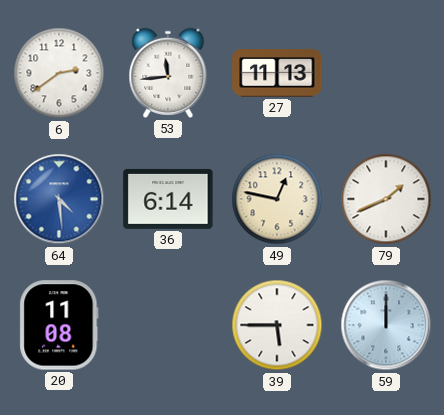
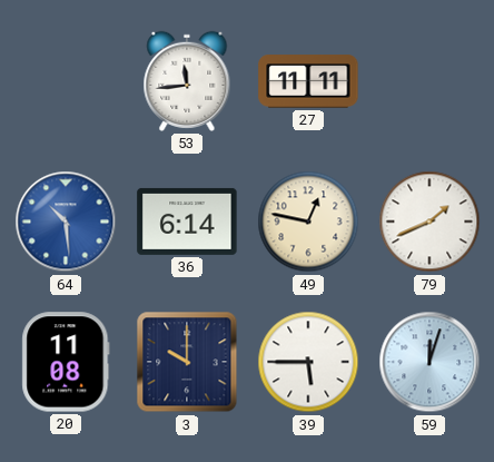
6: 2:39 -> none (59, 73)
27: 11:13 -> 11:11 (308, 81)
64: 4:29 -> 10:29 (66, 222)
3: none -> 10:00 (187, 362)
59: 12:00 -> 12:03 (429, 362)
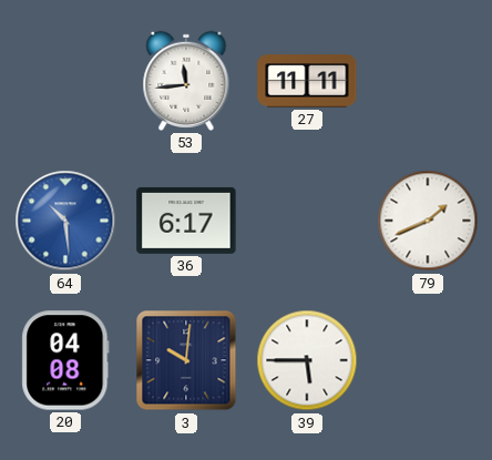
36: 6:14 -> 6:17 (186, 221)
49: 12:47 -> none (308, 222)
20: 11:08 -> 04:08 (65, 360)
3: 10:00 -> 10:01 (186, 360)
59: 12:03 -> none (429, 362)
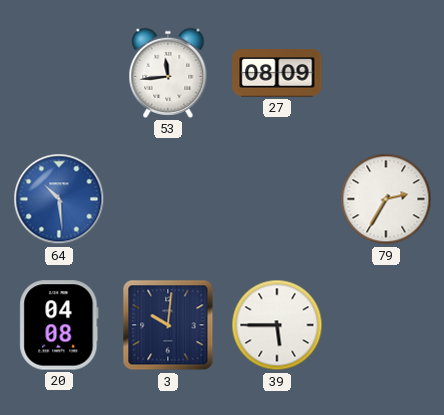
27: 11:11 -> 08:09 (277, 73)
36: 6:17 -> none (186, 221)
79: 1:41 -> 2:35 (386, 199)
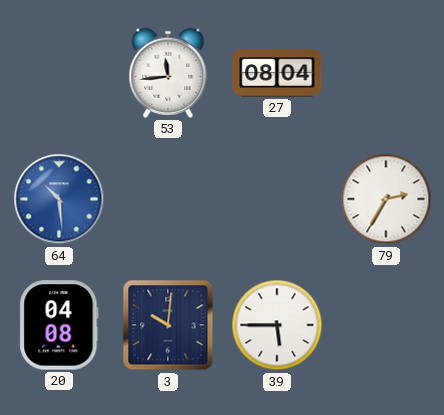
27: 08:09 -> 08:04 (277, 73)
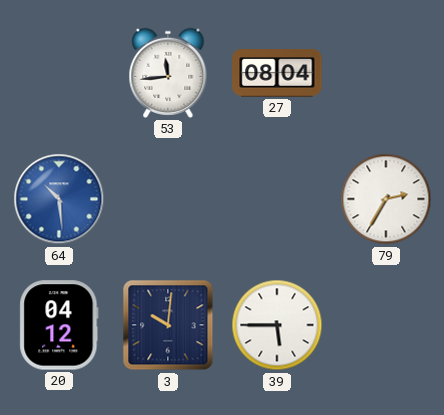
20: 04:08 -> 04:12 (59, 325)
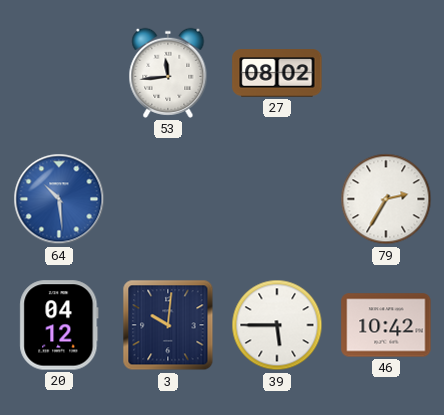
27: 08:04 -> 08:02 (277, 73)
46: none -> 10:42 (386, 325)
